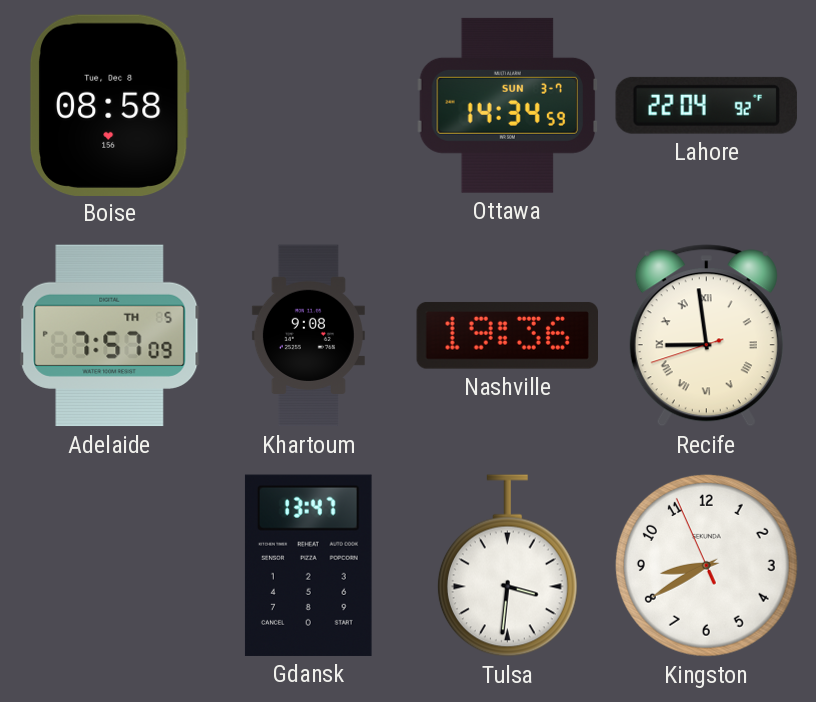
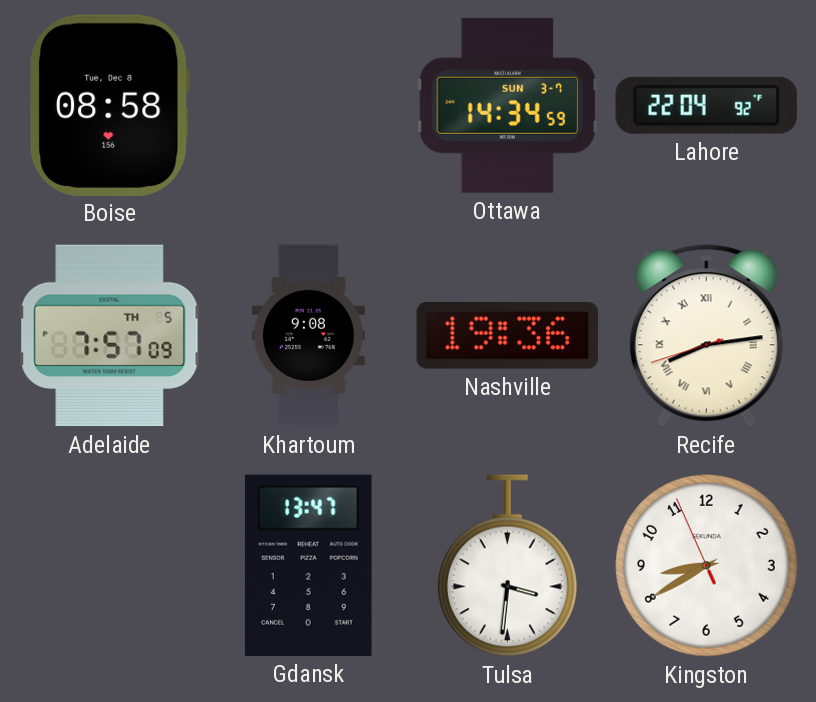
Recife: 8:58 -> 8:13 (706, 336)
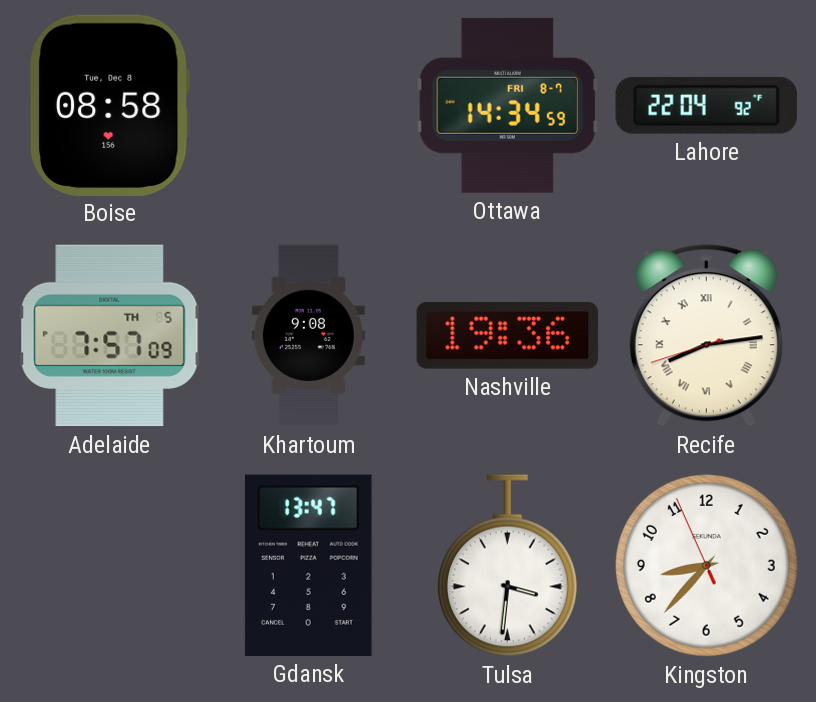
Ottawa date: SUN 3-7 -> FRI 8-7 (507, 105)
Kingston: 8:39 -> 8:36 (706, 565)
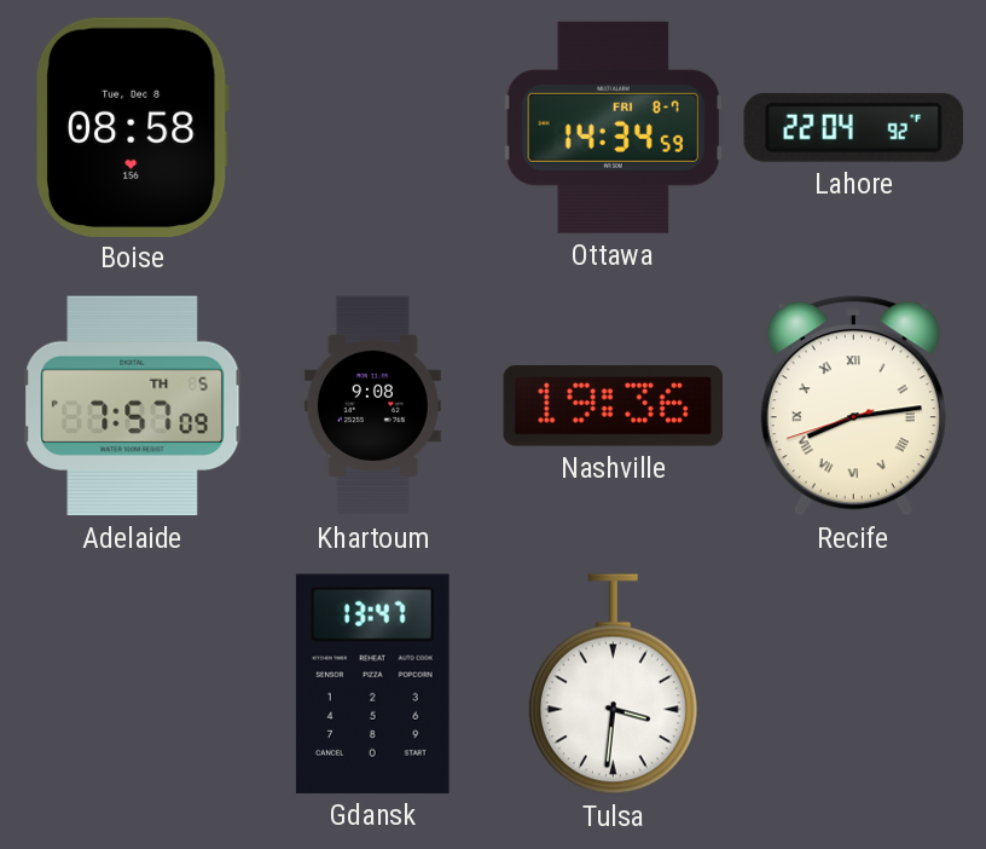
Kingston: 8:36 -> none (706, 565)
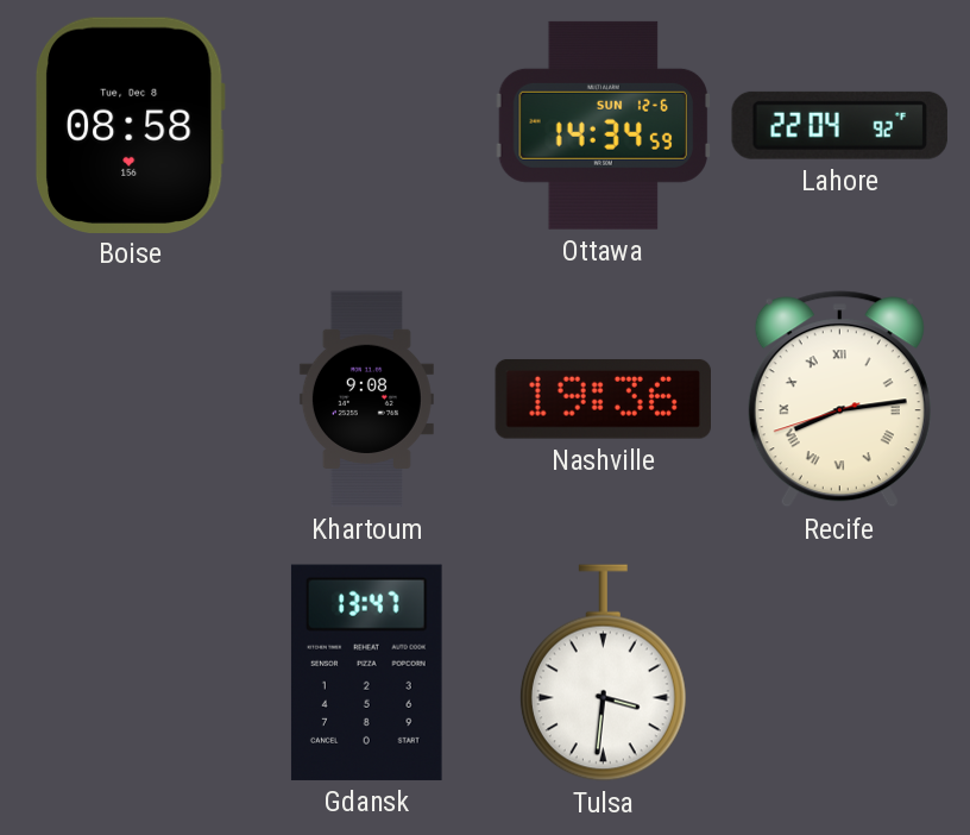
Ottawa date: FRI 8-7 -> SUN 12-6 (603, 125)
Adelaide: 7:57 -> none (133, 406)
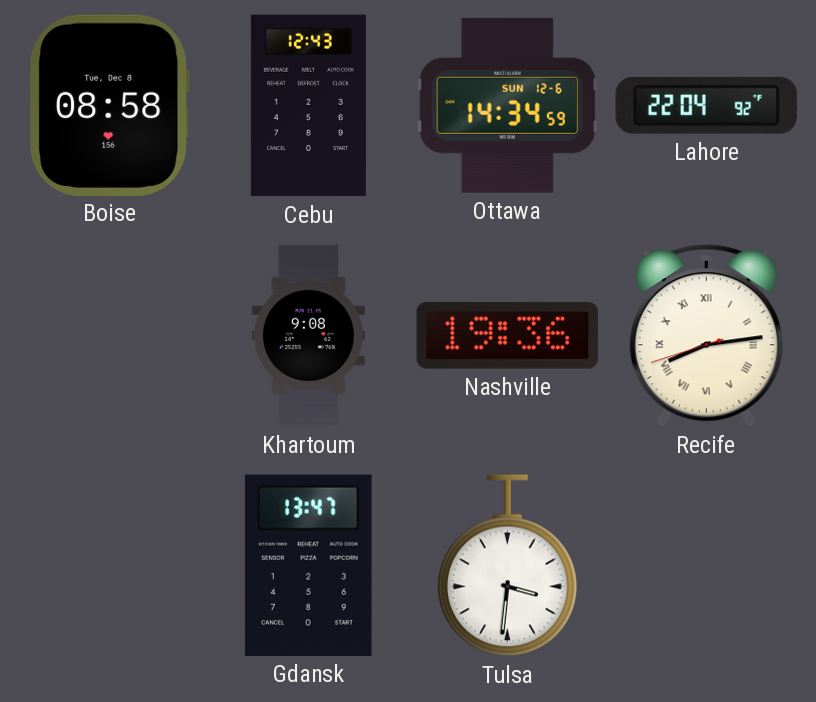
Cebu: none -> 12:43 (308, 106)
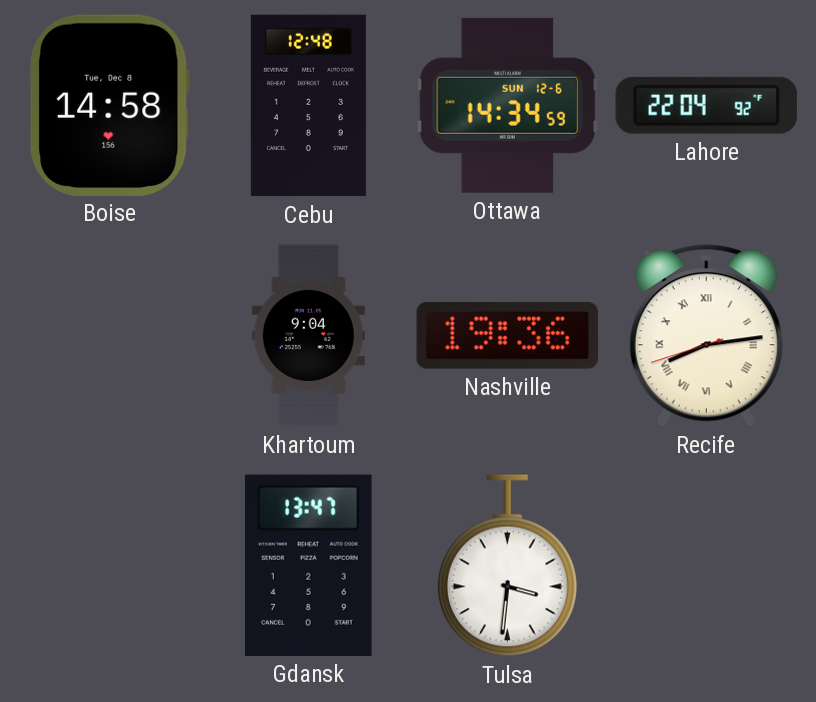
Boise: 08:58 -> 14:58 (109, 105)
Cebu: 12:43 -> 12:48 (308, 106)
Khartoum: 9:08 -> 9:04 (308, 336)
